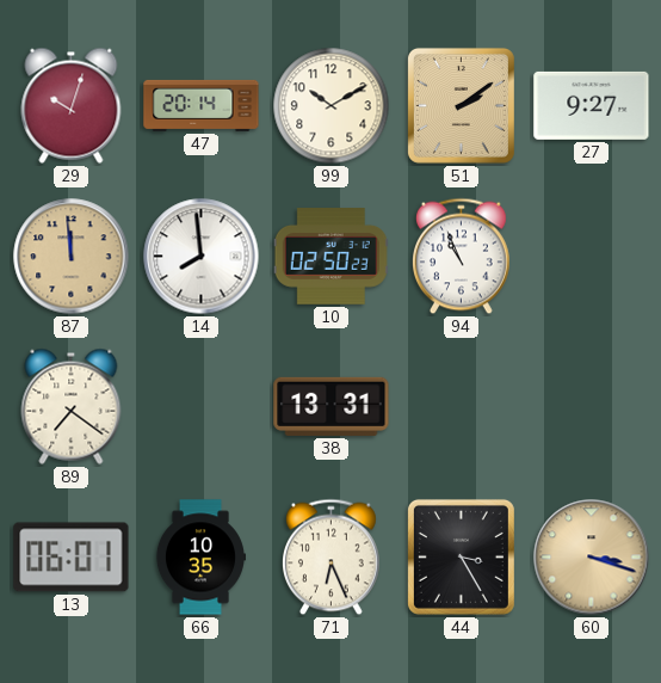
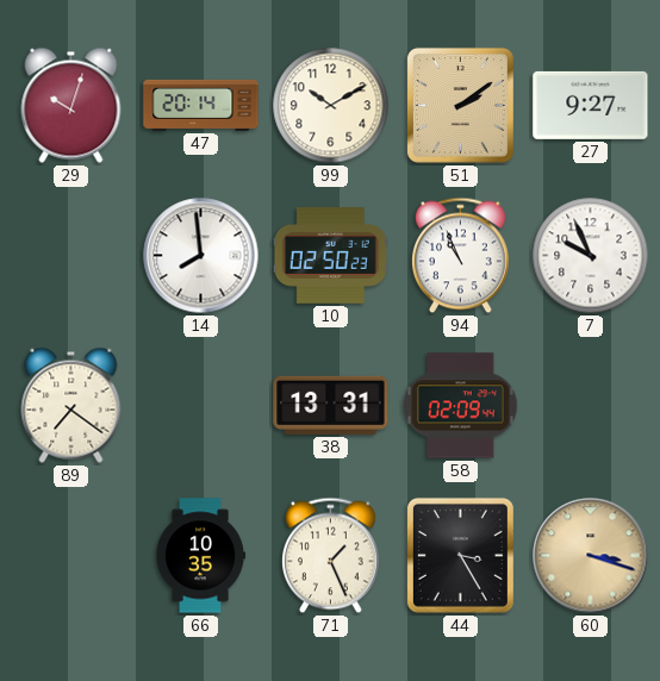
87: 11:59 -> none (72, 257)
7: none -> 9:56 (591, 256)
58: none -> 02:09 (461, 406)
13: 06:01 -> none (72, 558)
71: 6:26 -> 1:26 (331, 556)
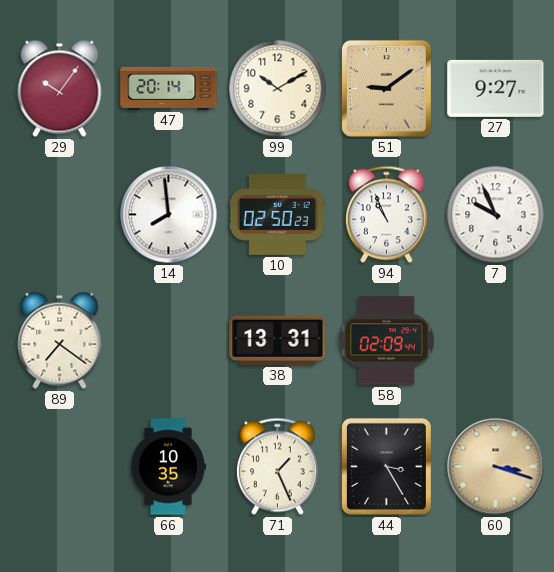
29: 10:03 -> 10:06 (60, 88)
51: 2:09 -> 9:09 (386, 88)
